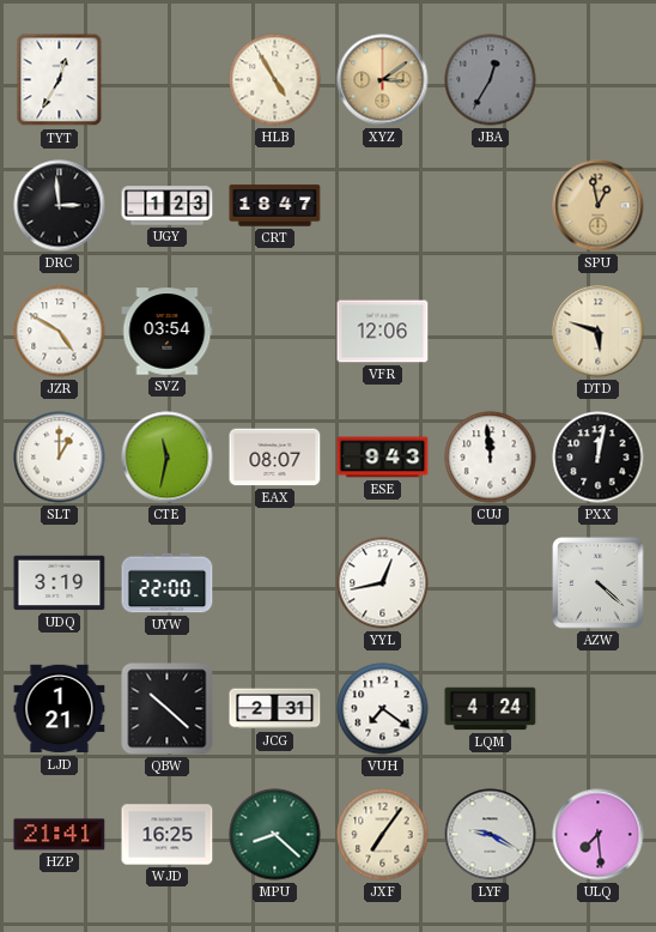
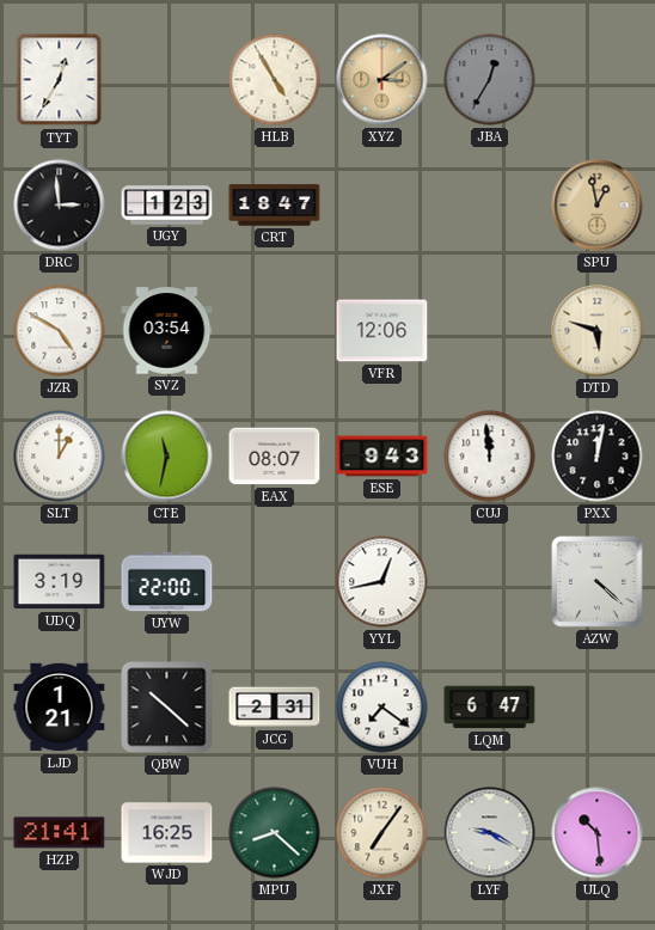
LQM: 4:24 -> 6:47 (490, 708)
ULQ: 7:29 -> 10:29 (598, 833)
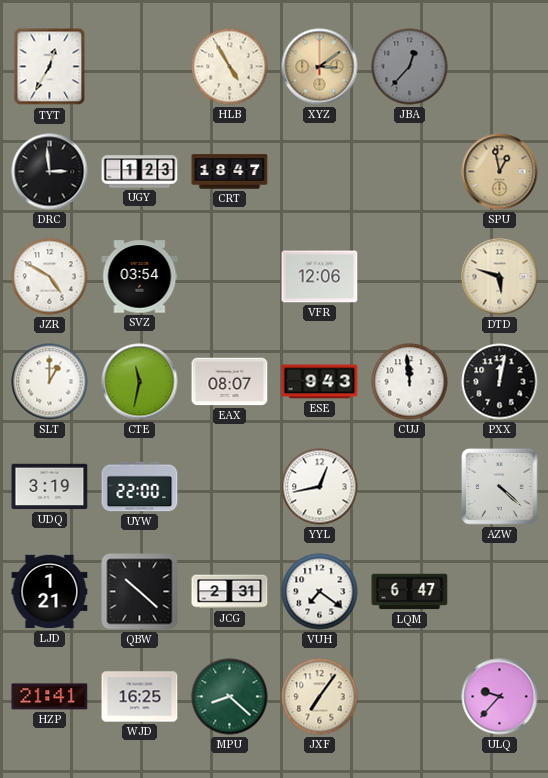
JBA: 12:35 -> 12:37 (410, 67)
LYF: 9:20 -> none (490, 833)
ULQ: 10:29 -> 9:37 (500, 697)
